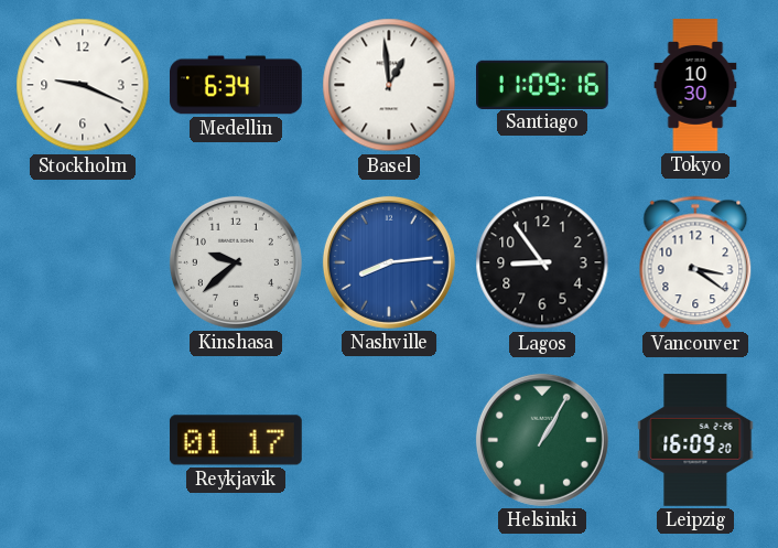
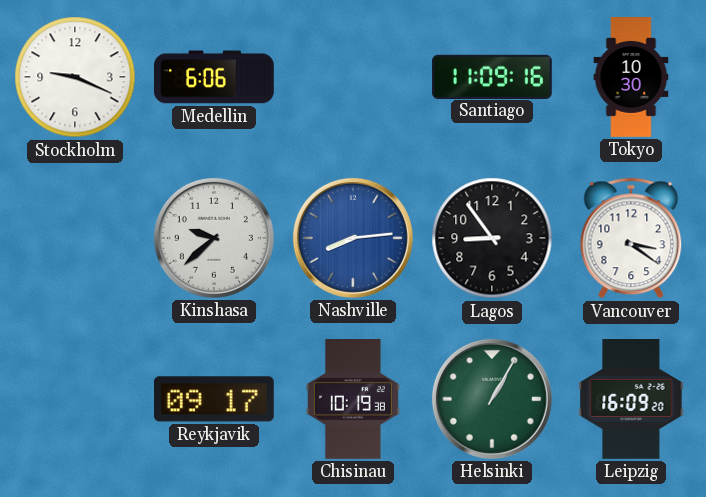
Medellin: 6:34 -> 6:06 (215, 77)
Basel: 12:59 -> none (389, 85)
Reykjavik: 01:17 -> 09:17 (214, 399)
Chisinau: none -> 10:19 (353, 400)
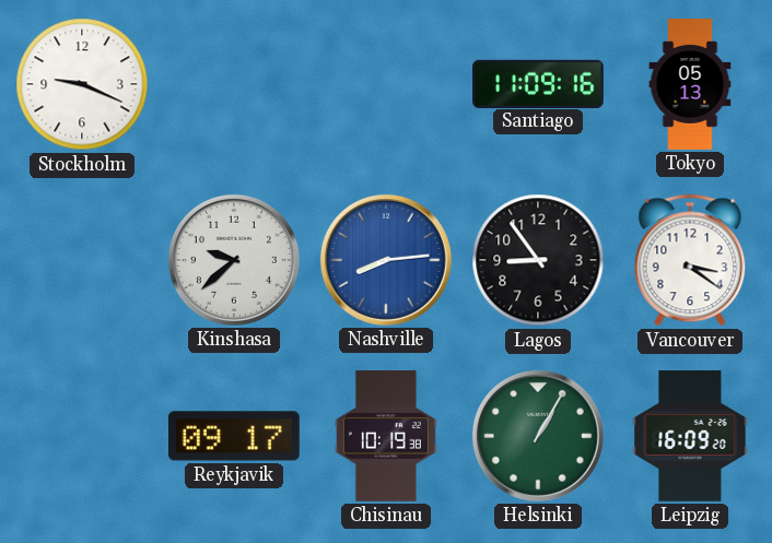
Medellin: 6:06 -> none (215, 77)
Tokyo: 10:30 -> 05:13 (690, 84)
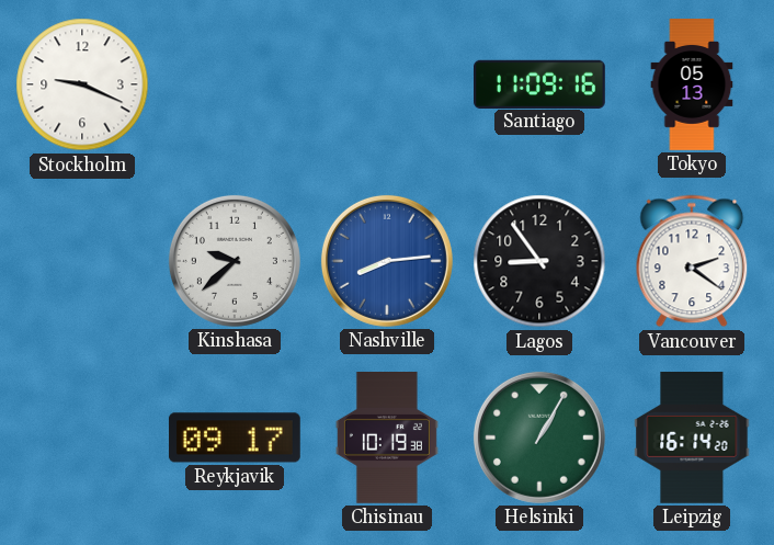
Vancouver: 3:21 -> 2:21 (692, 261)
Leipzig: 16:09 -> 16:14 (692, 439)
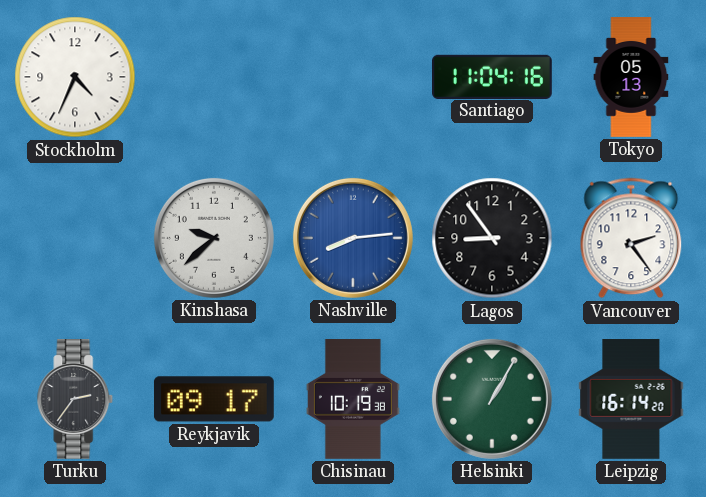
Stockholm: 9:19 -> 4:34 (75, 77)
Santiago: 11:09 -> 11:04 (493, 76)
Vancouver: 2:21 -> 2:24 (631, 238)
Turku: none -> 2:36 (75, 400)
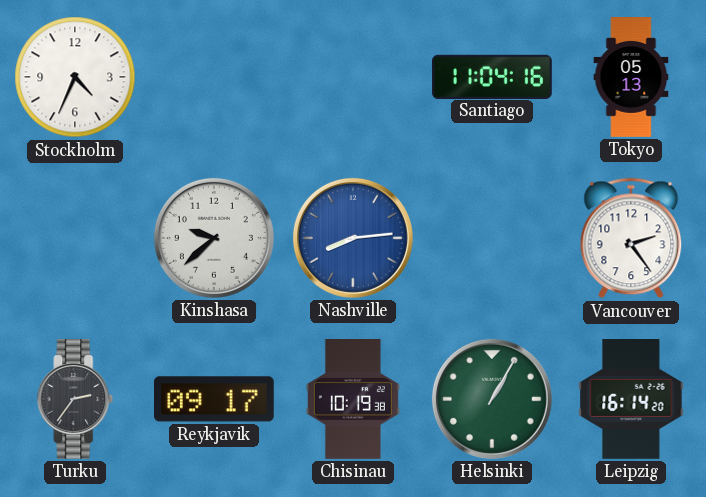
Lagos: 8:54 -> none (492, 238)
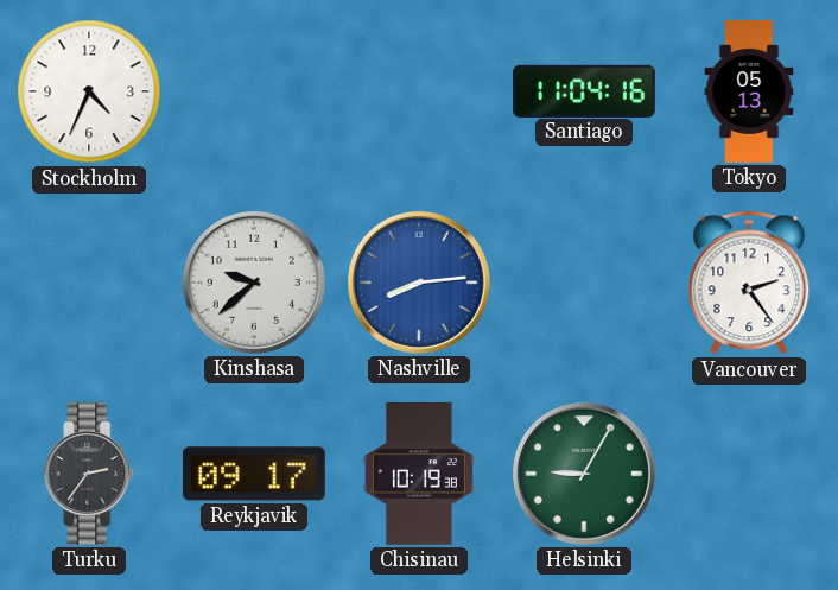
Helsinki: 1:05 -> 9:05 (584, 474)
Leipzig: 16:14 -> none (631, 400)
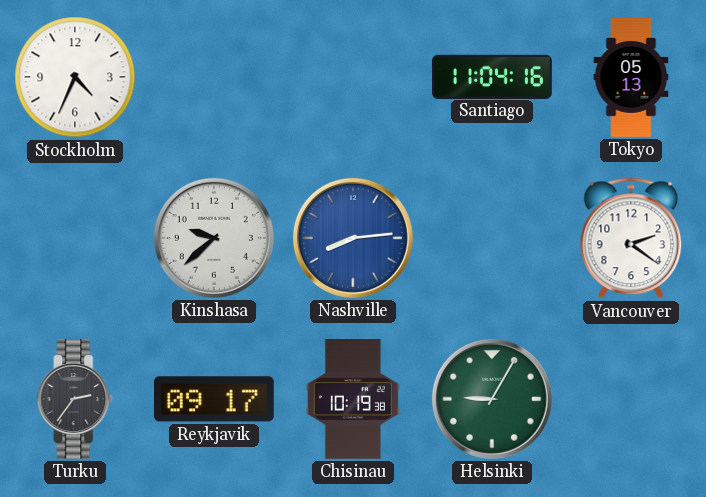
Vancouver: 2:24 -> 2:21 (631, 238)
